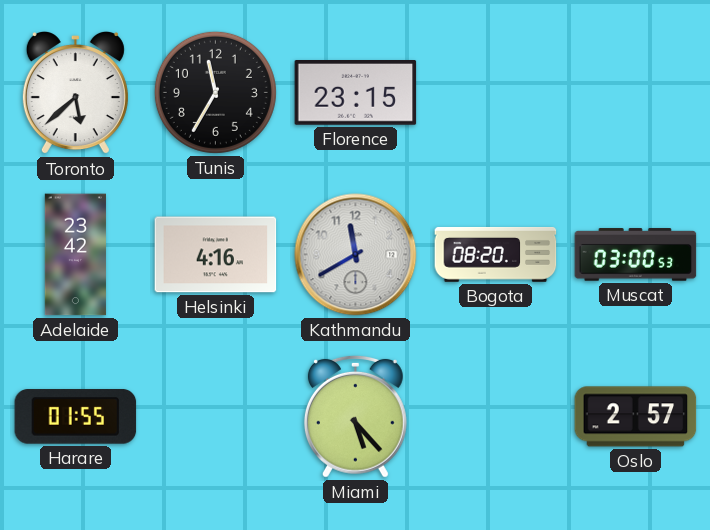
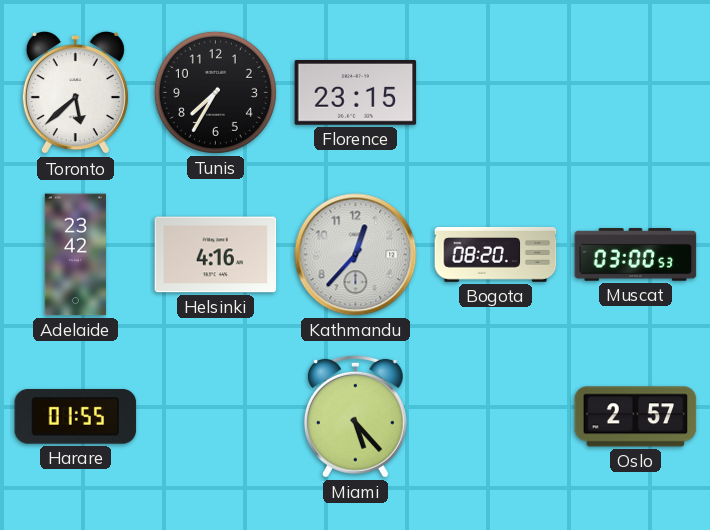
Tunis: 11:35 -> 7:35 (215, 92)
Kathmandu: 11:40 -> 12:37 (356, 255)
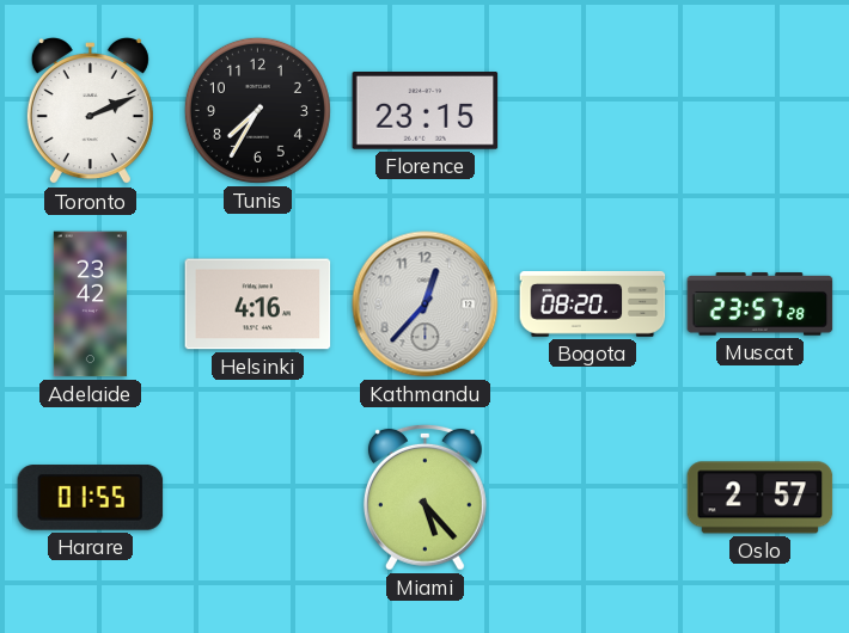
Toronto: 5:38 -> 2:11 (90, 112)
Muscat: 03:00 -> 23:57 (761, 305)
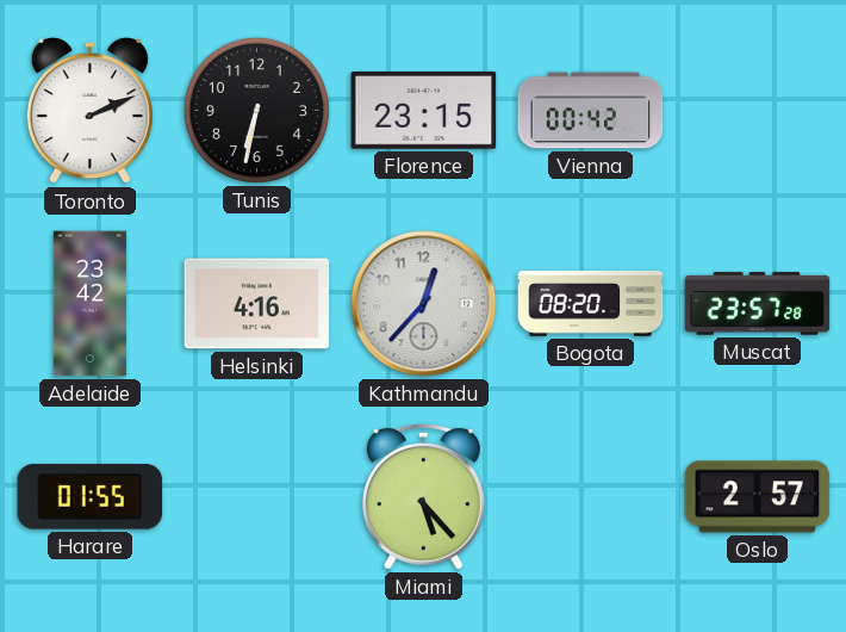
Tunis: 7:35 -> 6:32 (256, 110)
Vienna: none -> 00:42 (591, 111)
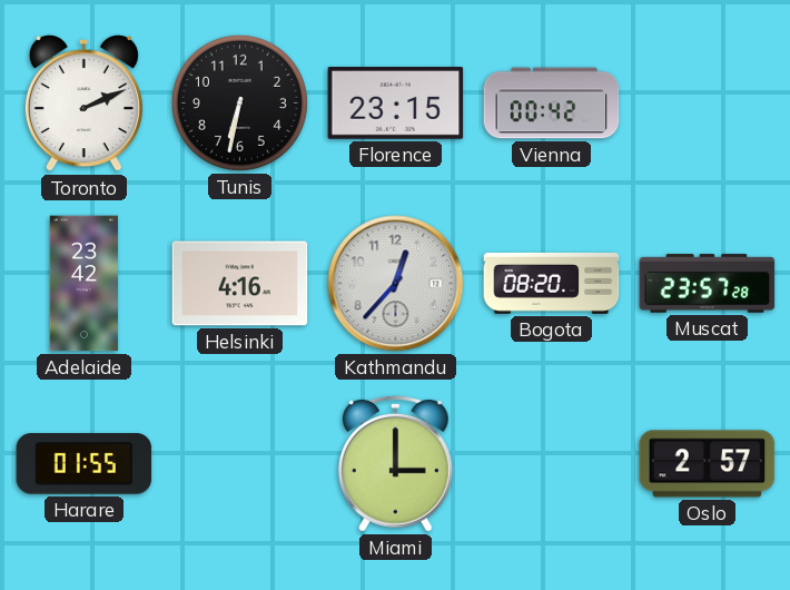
Miami: 5:23 -> 3:00 (395, 463)
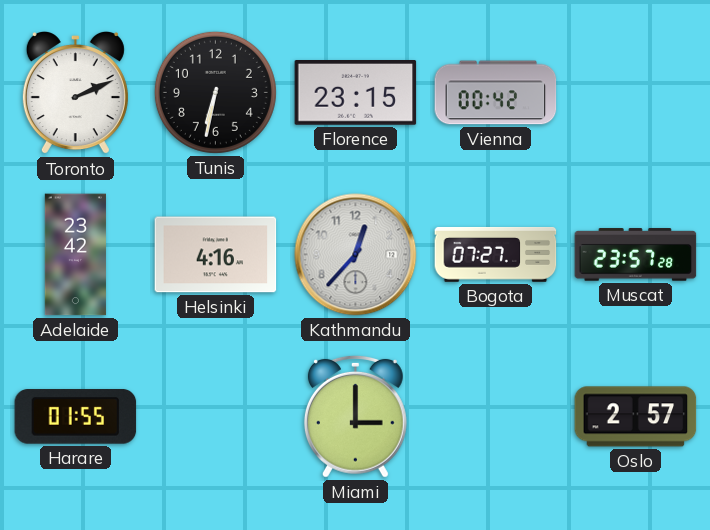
Bogota: 08:20 -> 07:27 (496, 255)
